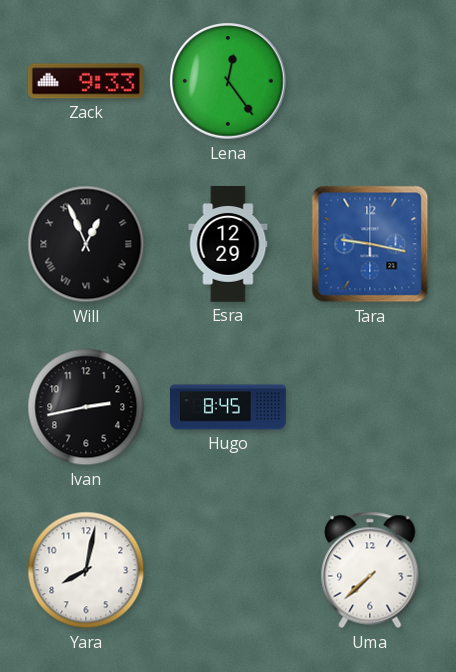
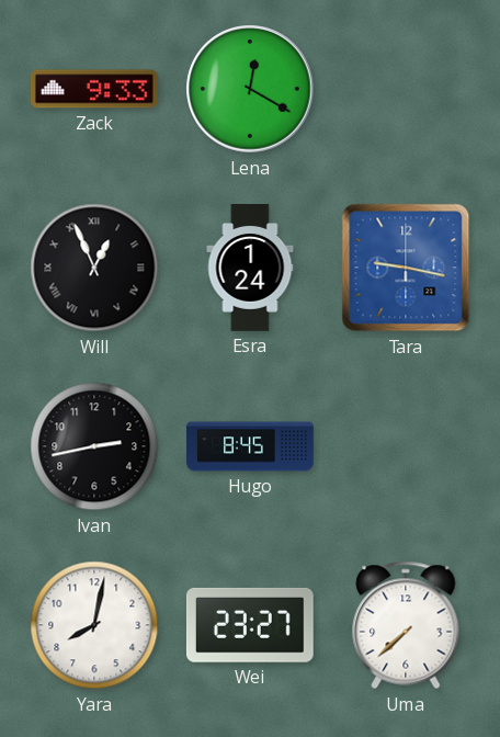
Lena: 12:24 -> 12:20 (250, 89)
Esra: 12:29 -> 1:24 (250, 269)
Wei: none -> 23:27 (250, 625)
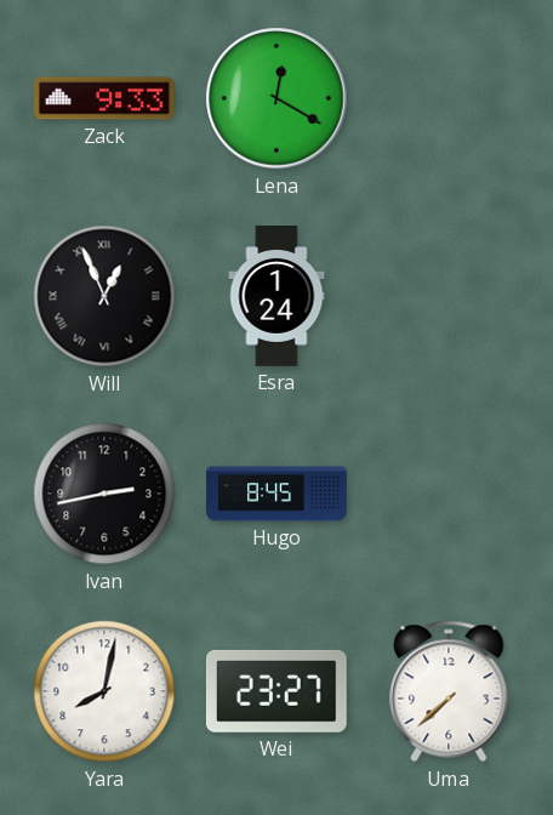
Tara: 9:17 -> none (406, 268)
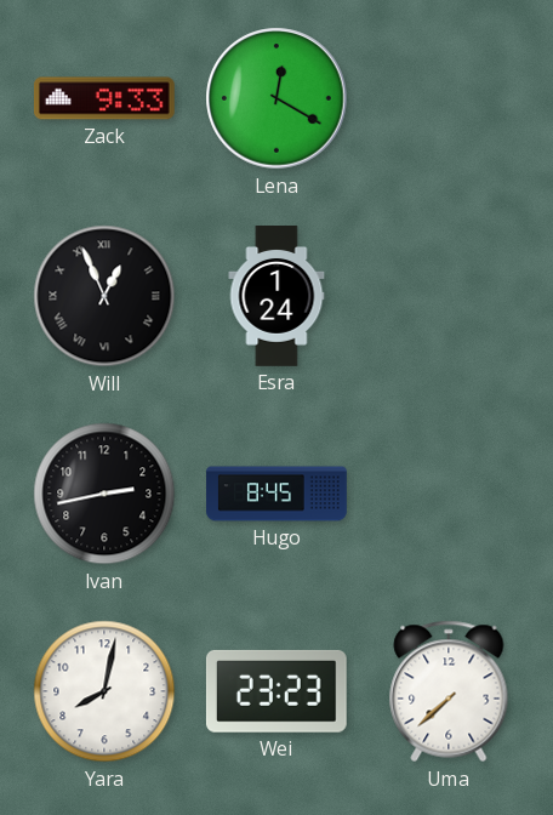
Wei: 23:27 -> 23:23 (276, 691)
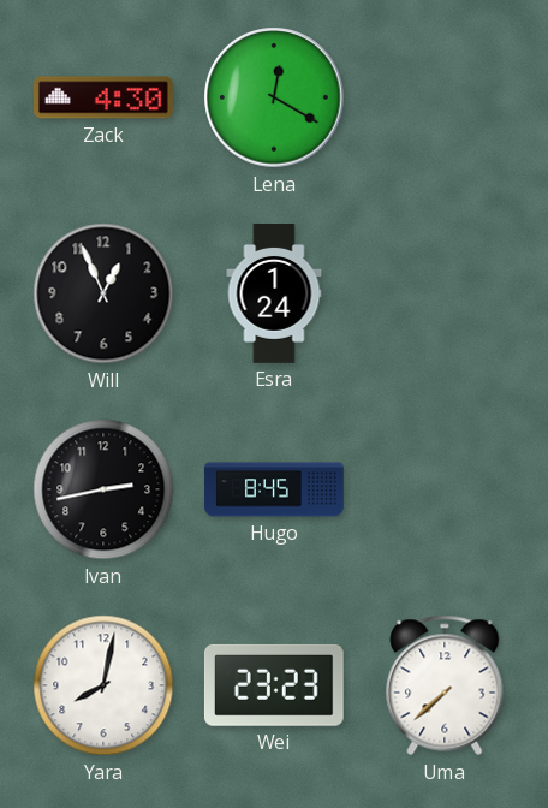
Zack: 9:33 -> 4:30 (103, 97)
Will numerals: Roman -> Arabic (103, 293)
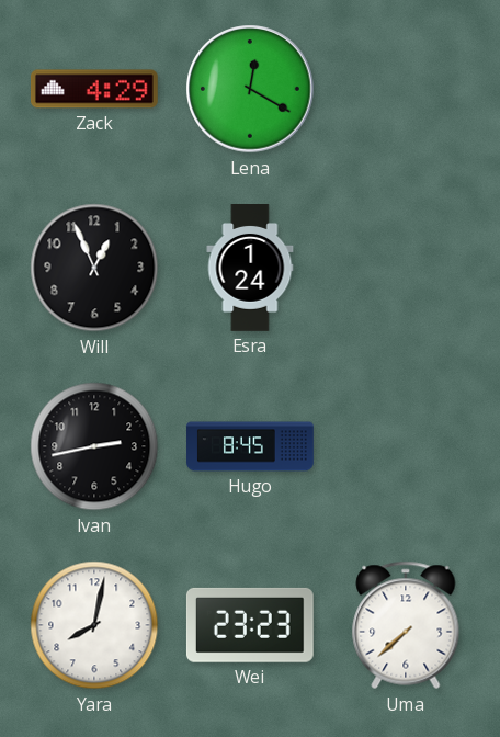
Zack: 4:30 -> 4:29 (94, 89)
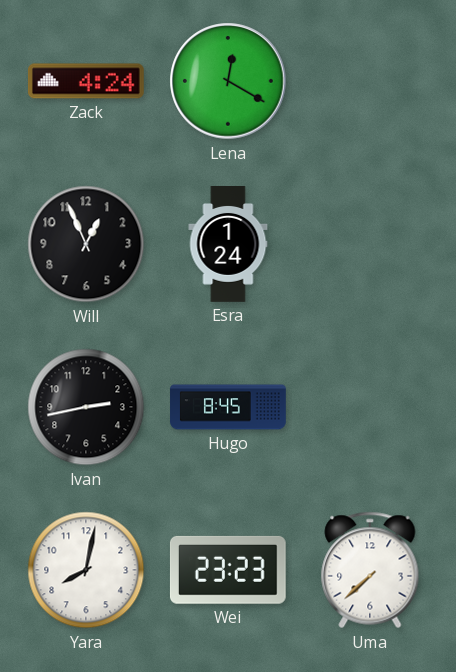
Zack: 4:29 -> 4:24 (86, 81)
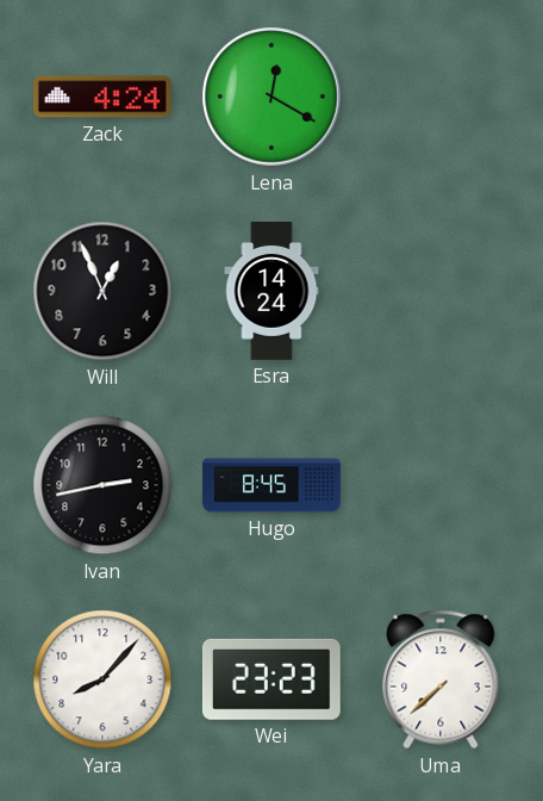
Esra: 1:24 -> 14:24 (271, 292)
Yara: 8:02 -> 8:07 (102, 679)
